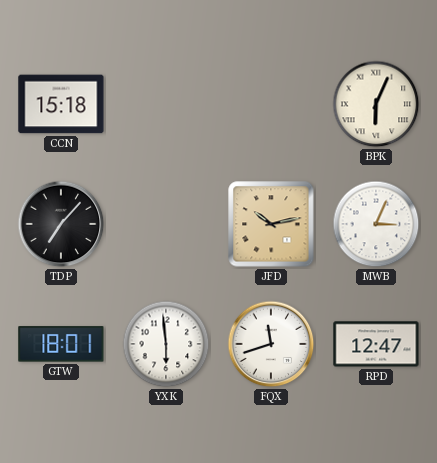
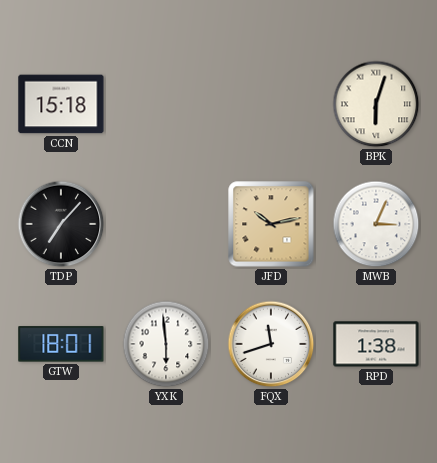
BPK: 6:04 -> 6:03 (376, 104)
RPD: 12:47 -> 1:38 (376, 344)
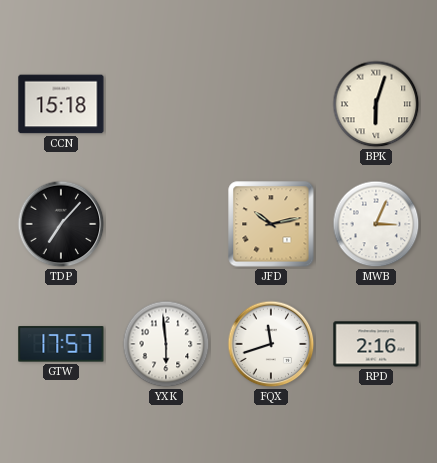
GTW: 18:01 -> 17:57 (61, 344)
RPD: 1:38 -> 2:16 (376, 344)
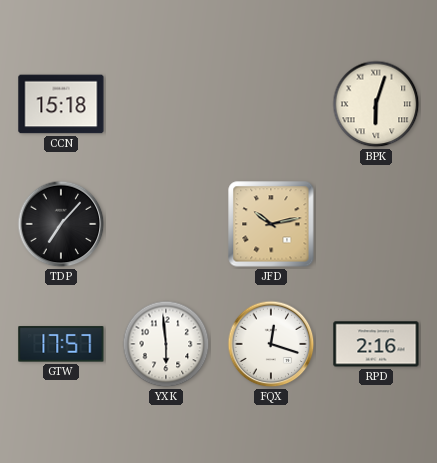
MWB: 3:04 -> none (376, 224)
FQX: 11:42 -> 12:18 (271, 344)
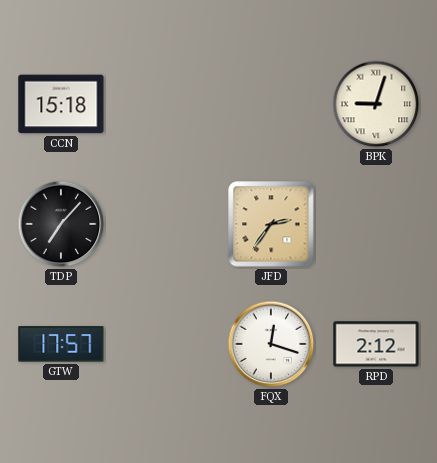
BPK: 6:03 -> 9:03 (376, 104)
JFD: 10:13 -> 2:36 (271, 224)
YXK: 5:59 -> none (166, 344)
RPD: 2:16 -> 2:12 (376, 344)
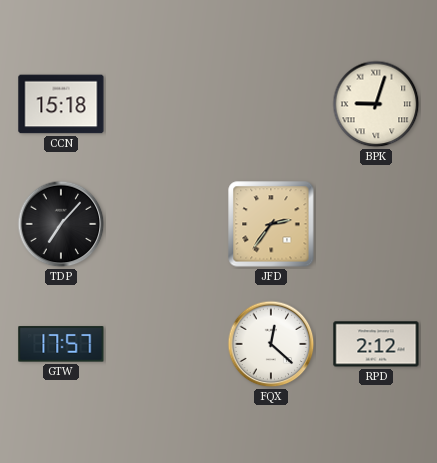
FQX: 12:18 -> 12:22 (271, 344)
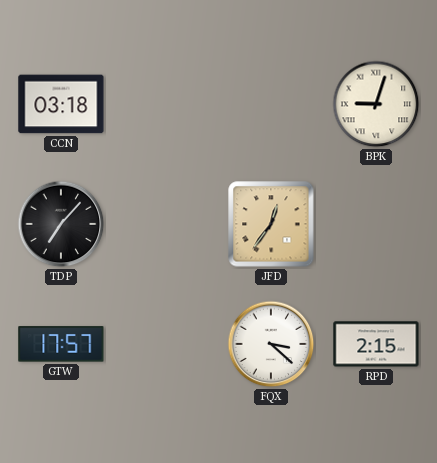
CCN: 15:18 -> 03:18 (61, 104)
JFD: 2:36 -> 12:36 (271, 224)
FQX: 12:22 -> 3:22 (271, 344)
RPD: 2:12 -> 2:15 (376, 344)
